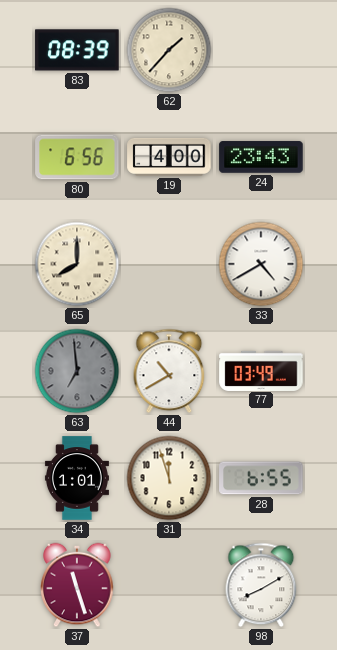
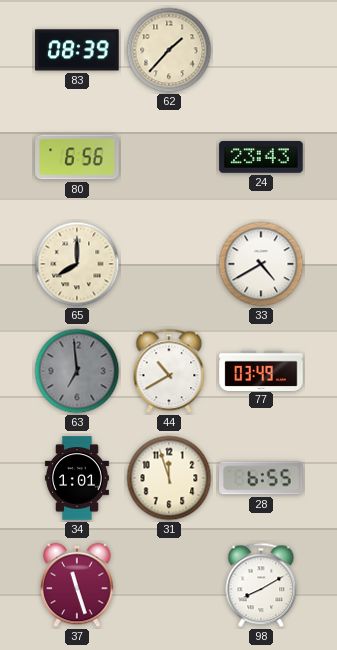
19: 4:00 -> none (169, 157)
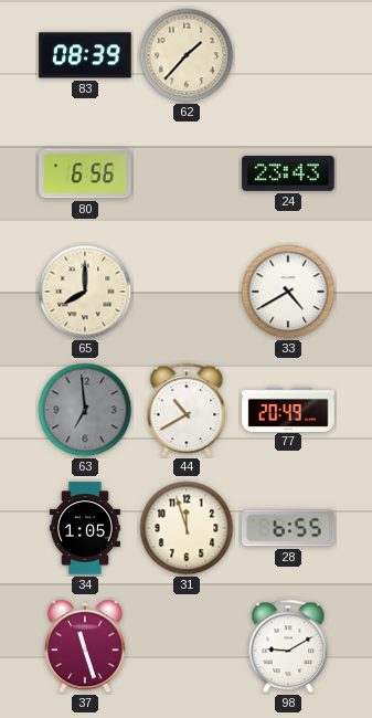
77: 03:49 -> 20:49 (288, 409)
34: 1:01 -> 1:05 (85, 528)
98: 8:10 -> 9:10 (288, 646)
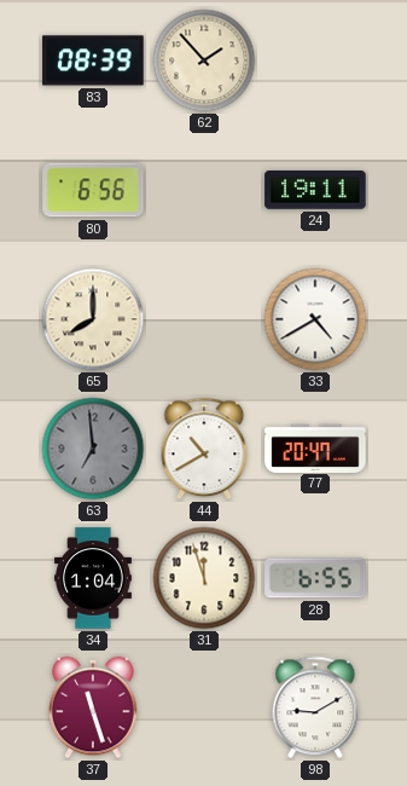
62: 1:37 -> 1:53 (204, 60)
24: 23:43 -> 19:11 (315, 190)
77: 20:49 -> 20:47 (315, 447)
34: 1:05 -> 1:04 (93, 578)
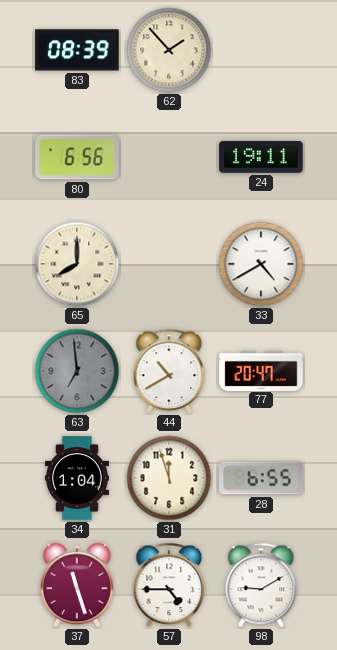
57: none -> 4:45 (169, 585)
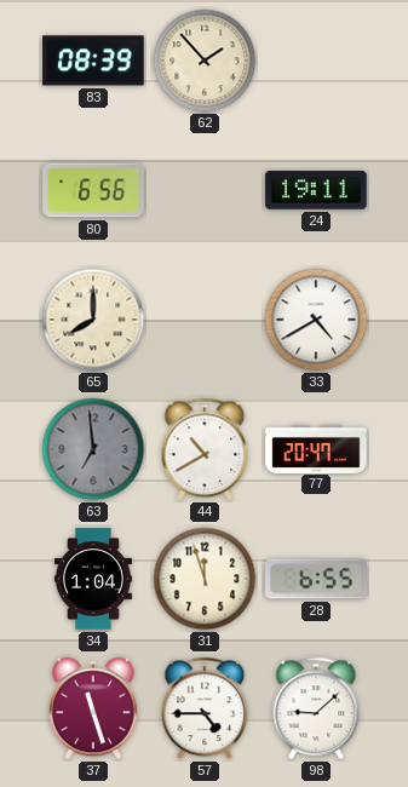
98: 9:10 -> 9:08 (316, 708)
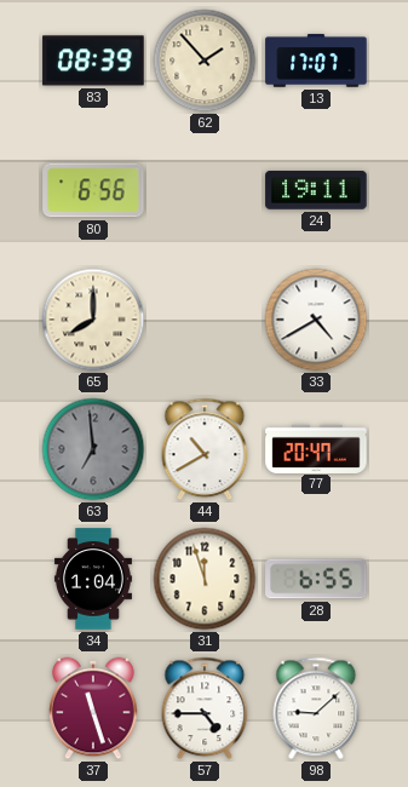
13: none -> 17:07 (316, 61)
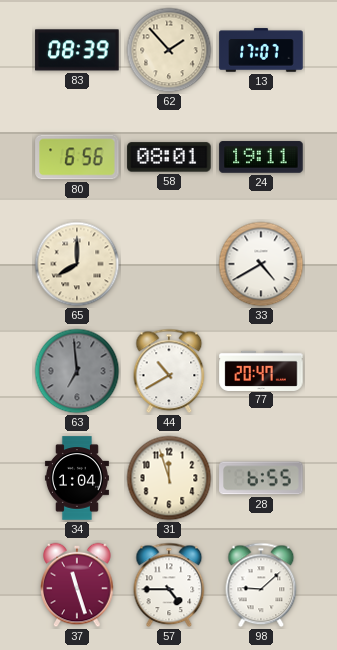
58: none -> 08:01 (169, 157)
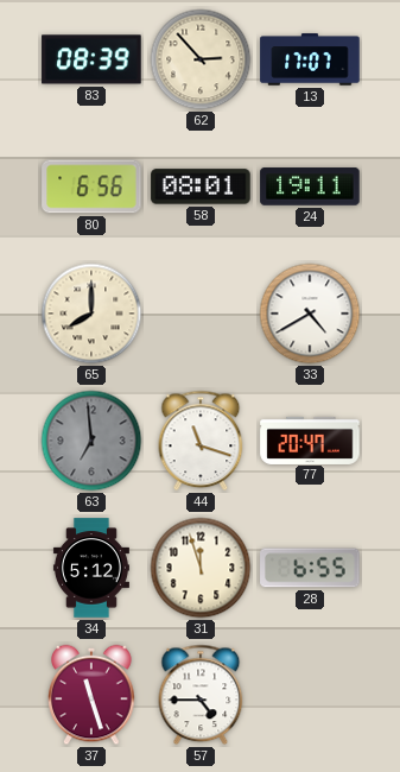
62: 1:53 -> 2:53 (201, 59)
44: 10:40 -> 11:18 (201, 441)
34: 1:04 -> 5:12 (91, 568)
98: 9:08 -> none (261, 585)
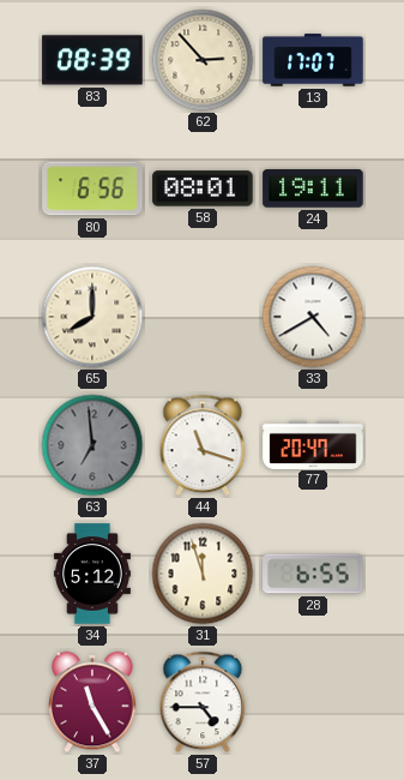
37: 11:27 -> 11:25 (92, 702)
